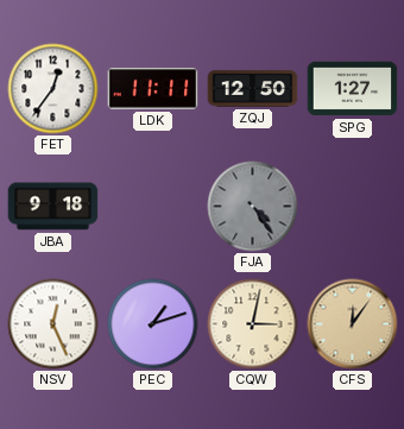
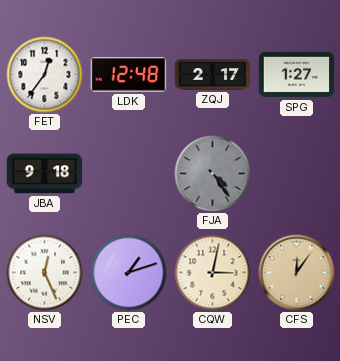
LDK: 11:11 -> 12:48 (129, 75)
ZQJ: 12:50 -> 2:17 (213, 75)
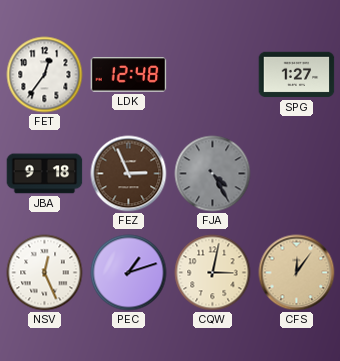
ZQJ: 2:17 -> none (213, 75)
FEZ: none -> 2:56 (129, 174)
FJA: 4:24 -> 4:25 (213, 174)
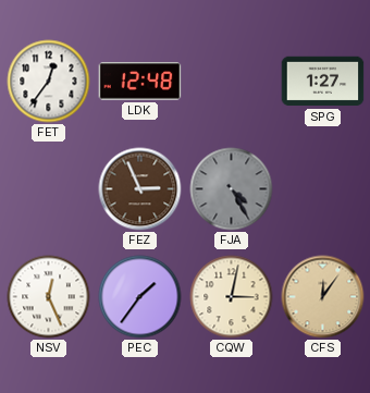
JBA: 9:18 -> none (45, 174)
PEC: 1:12 -> 1:36 (140, 297)
